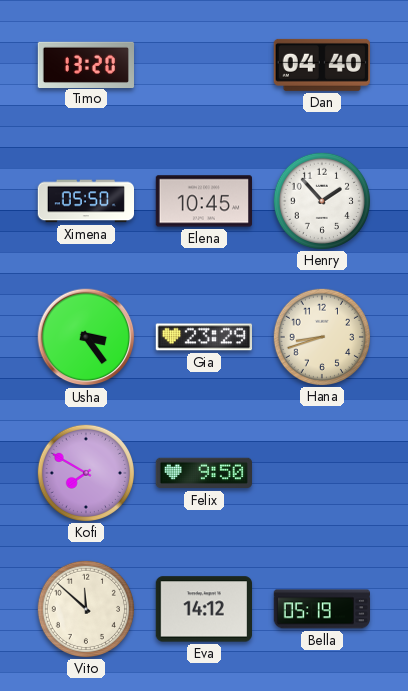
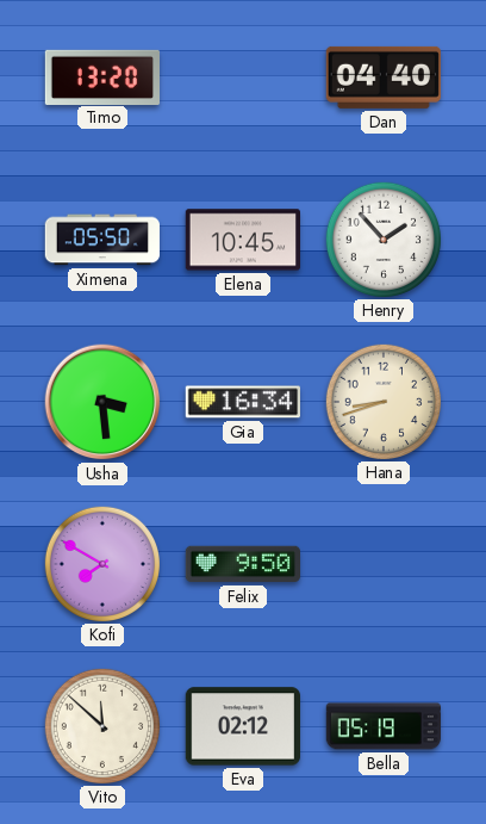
Usha: 3:24 -> 3:29 (102, 402)
Gia: 23:29 -> 16:34 (242, 402)
Eva: 14:12 -> 02:12 (242, 726)
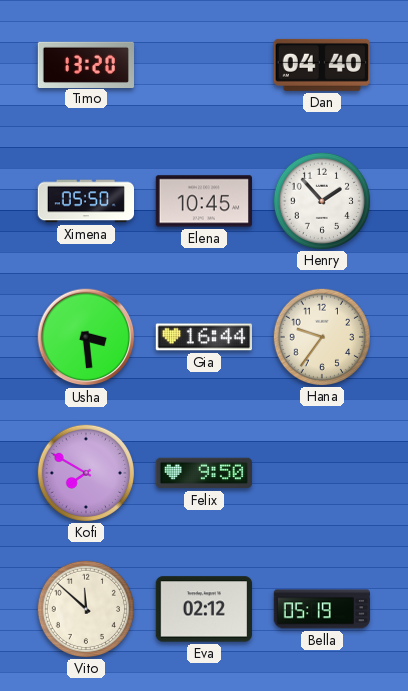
Gia: 16:34 -> 16:44 (203, 337)
Hana: 8:42 -> 9:36 (321, 336)
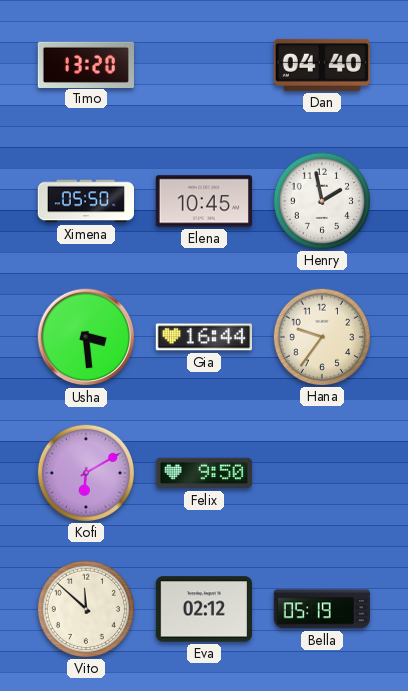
Henry: 1:53 -> 1:58 (321, 200)
Kofi: 7:50 -> 6:10 (85, 472)
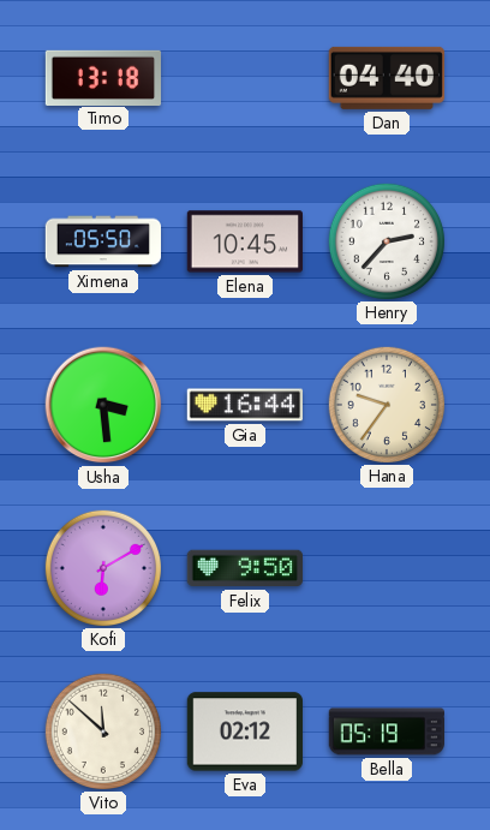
Timo: 13:20 -> 13:18 (103, 77)
Henry: 1:58 -> 2:37 (386, 240)
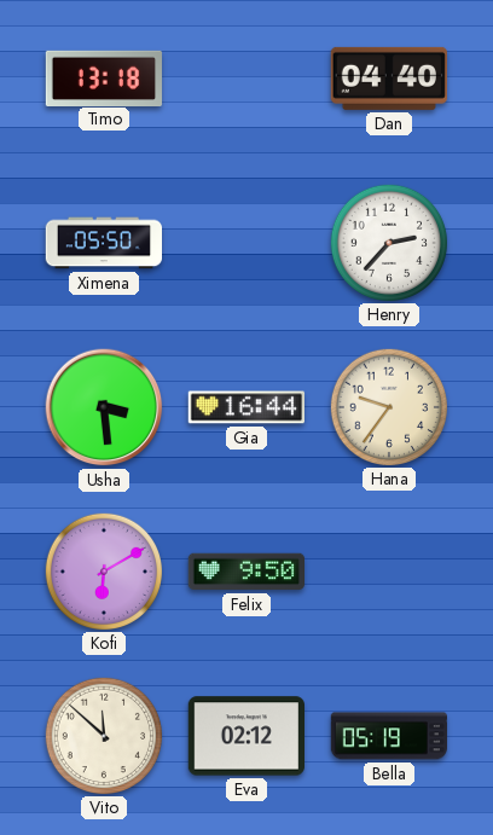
Elena: 10:45 -> none (244, 241)
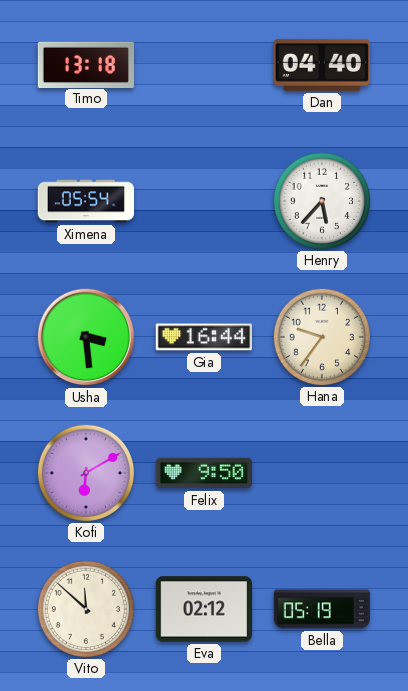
Ximena: 05:50 -> 05:54 (85, 201)
Henry: 2:37 -> 5:37 (321, 200)
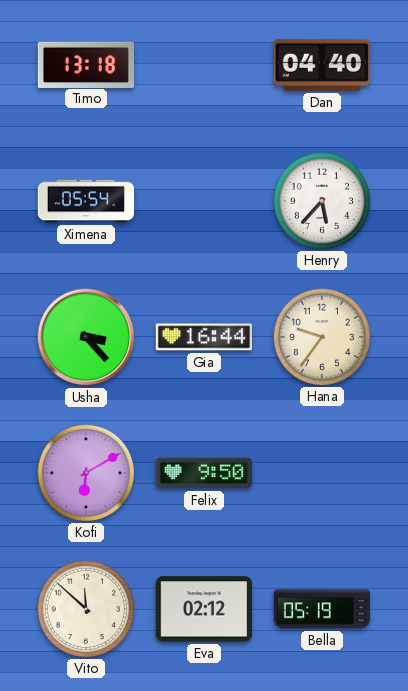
Usha: 3:29 -> 3:23 (86, 337)
